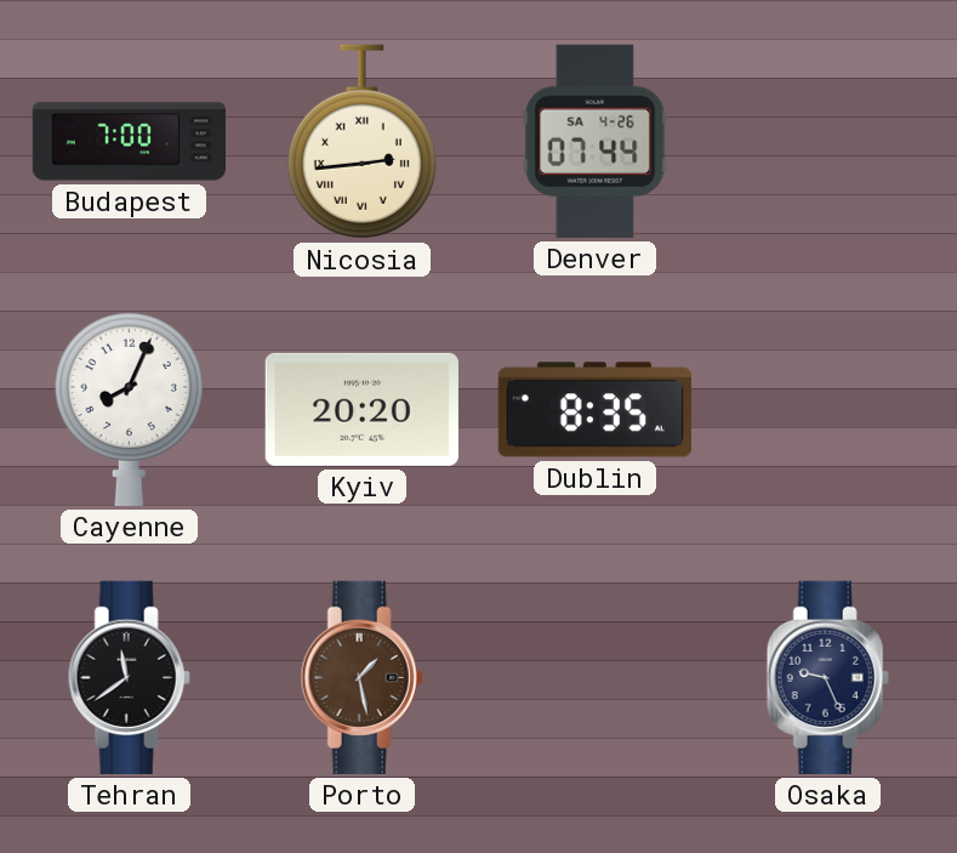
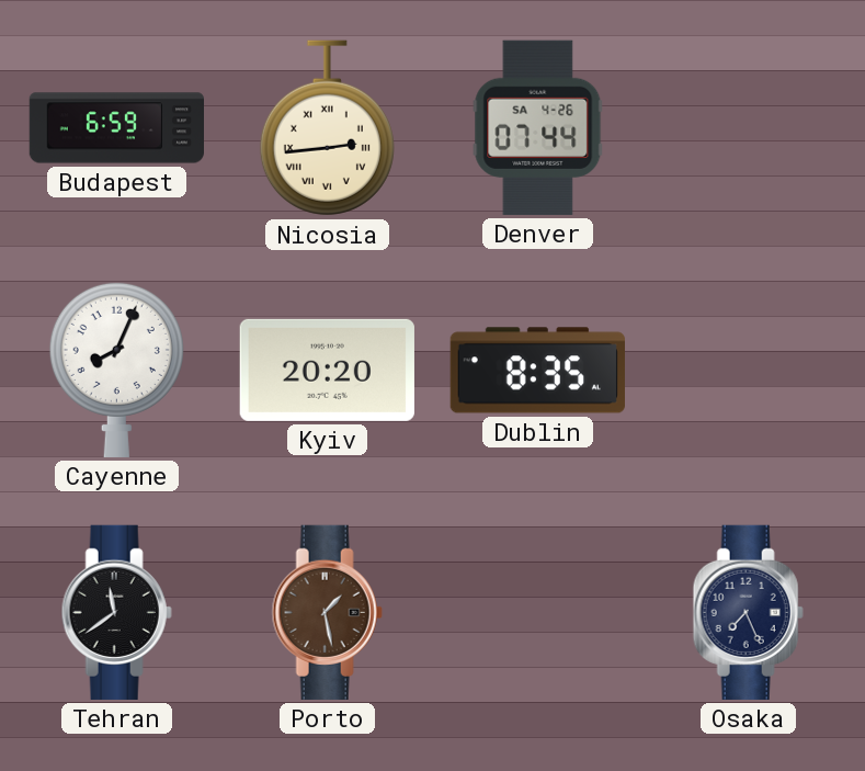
Budapest: 7:00 -> 6:59 (116, 128)
Osaka: 9:26 -> 7:26 (748, 612)
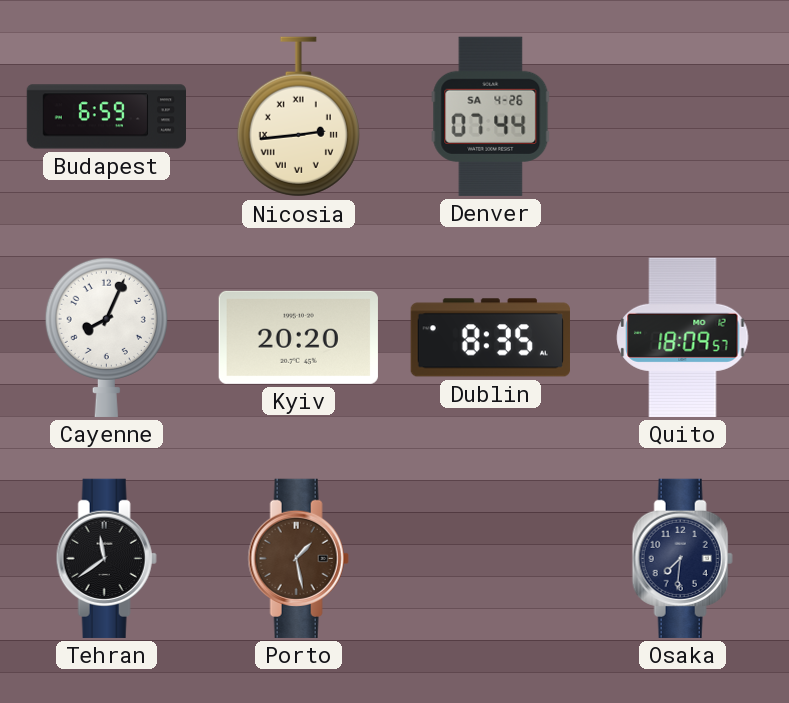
Quito: none -> 18:09 (683, 337)
Osaka: 7:26 -> 7:31 (682, 558)
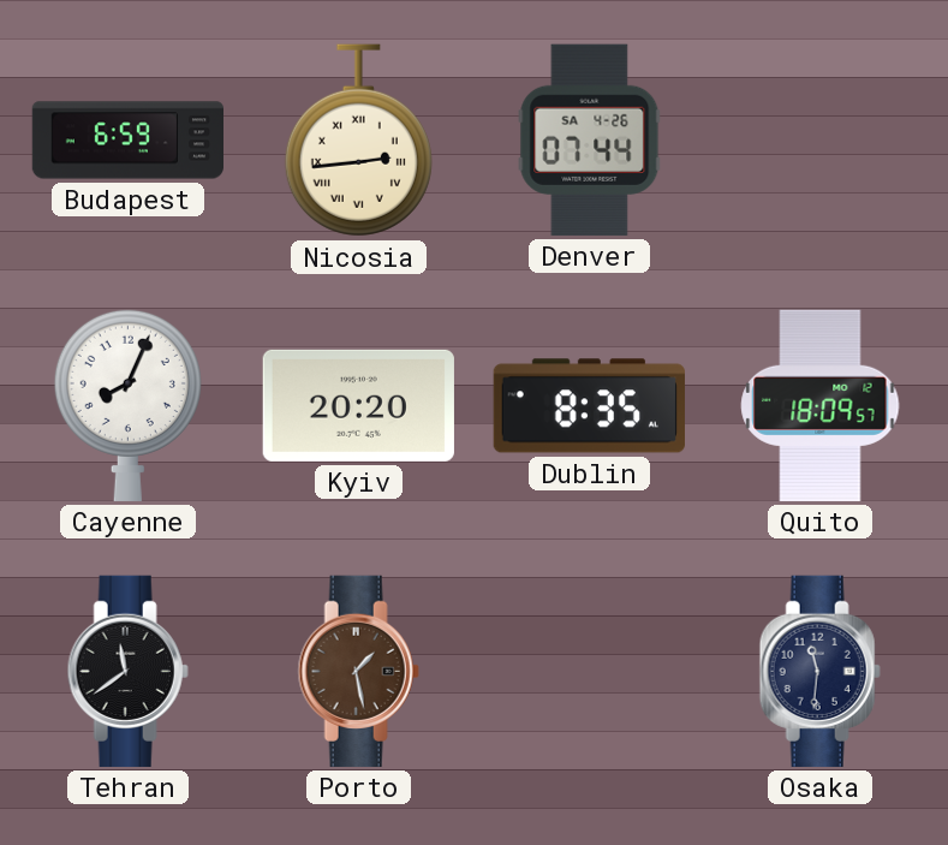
Osaka: 7:31 -> 11:31 (819, 671)
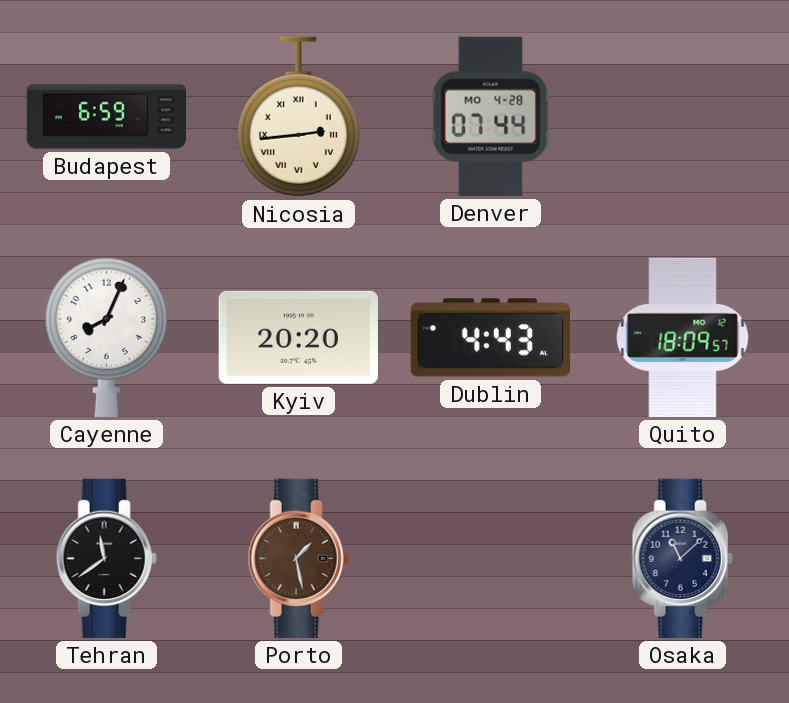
Denver date: SA 4-26 -> MO 4-28 (491, 116)
Dublin: 8:35 -> 4:43 (490, 338)
Osaka: 11:31 -> 11:08 (682, 558)
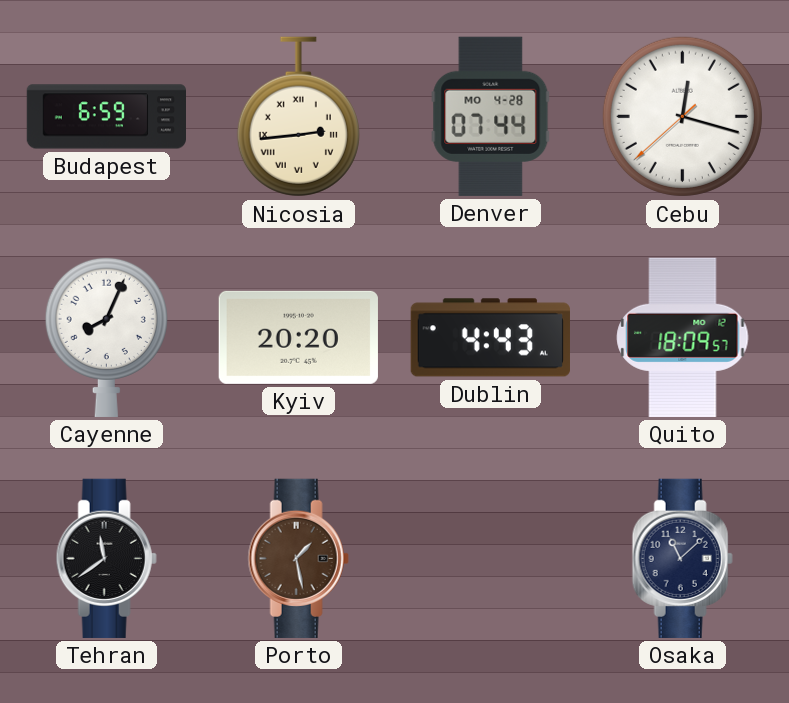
Cebu: none -> 12:17 (682, 116)
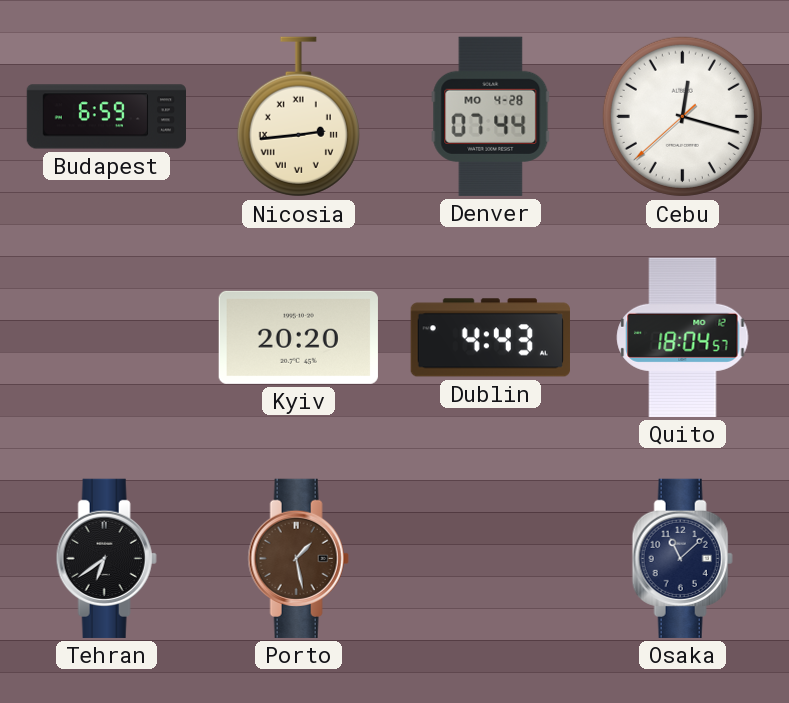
Cayenne: 8:04 -> none (106, 337)
Quito: 18:09 -> 18:04 (683, 337)
Tehran: 11:39 -> 6:39 (106, 558)
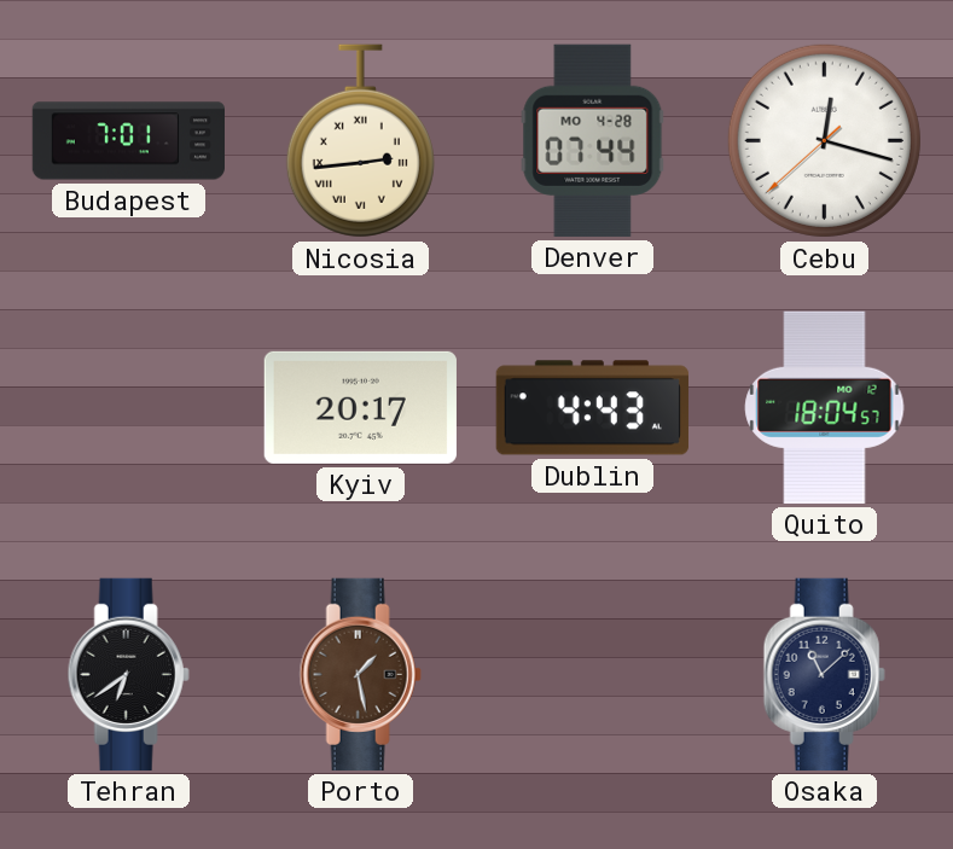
Budapest: 6:59 -> 7:01 (128, 141)
Kyiv: 20:20 -> 20:17 (360, 407)
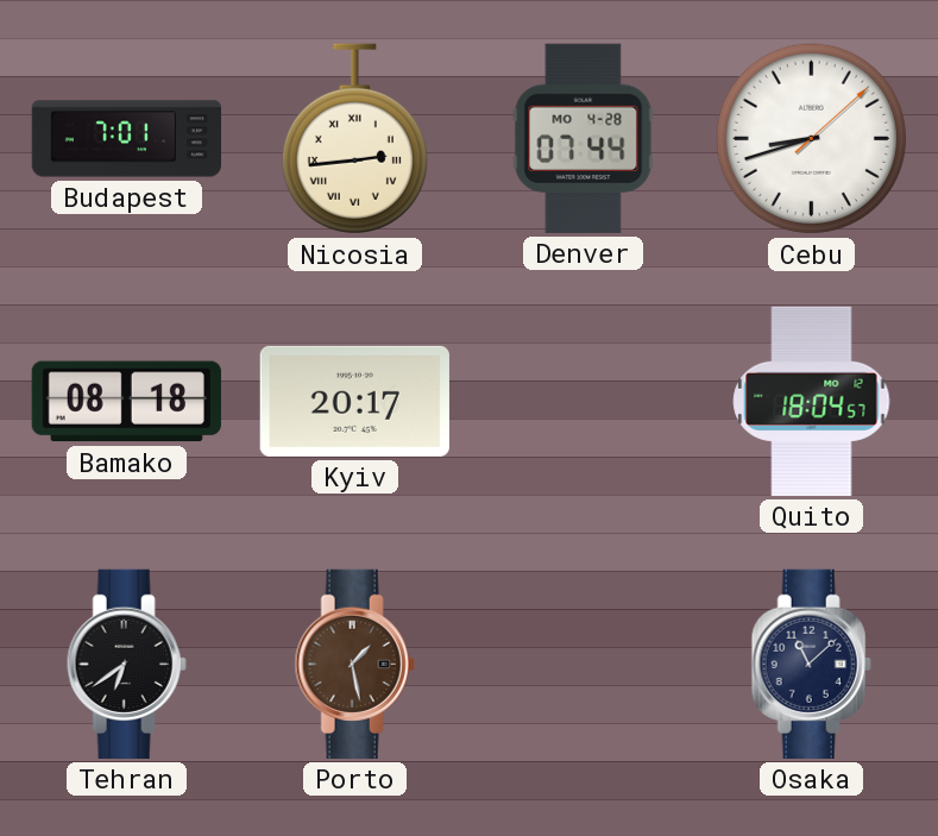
Cebu: 12:17 -> 8:42 (811, 138)
Bamako: none -> 08:18 (126, 402)
Dublin: 4:43 -> none (592, 408)
